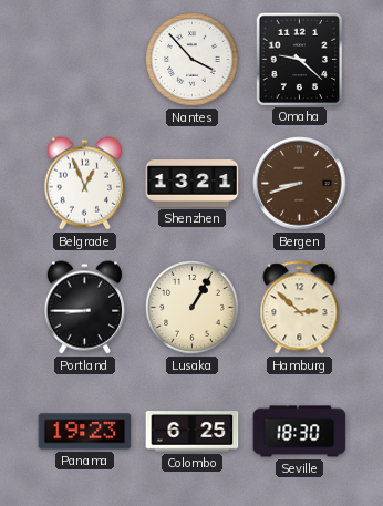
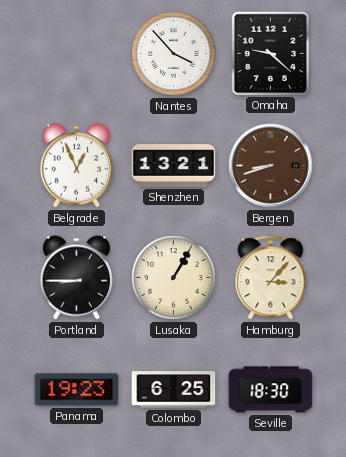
Hamburg: 2:52 -> 3:07 (271, 278)
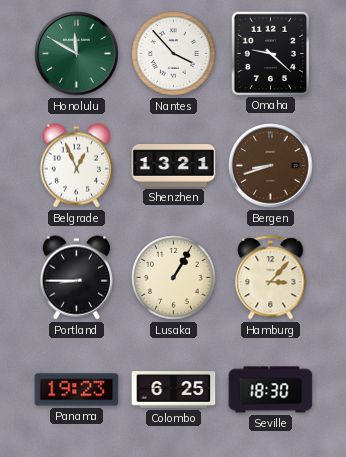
Honolulu: none -> 11:50 (77, 54)
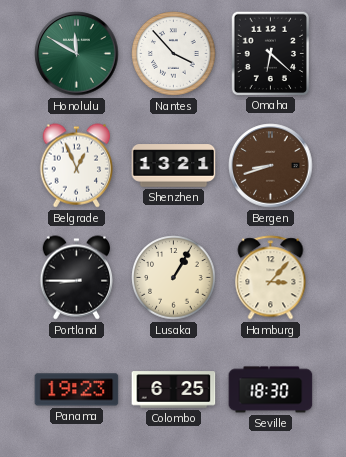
Omaha: 9:22 -> 6:22 (270, 53)
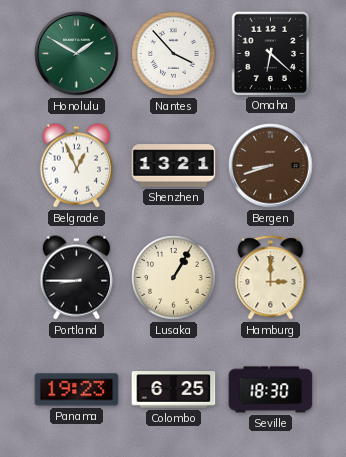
Honolulu: 11:50 -> 1:50 (77, 54)
Hamburg: 3:07 -> 3:00 (271, 278)
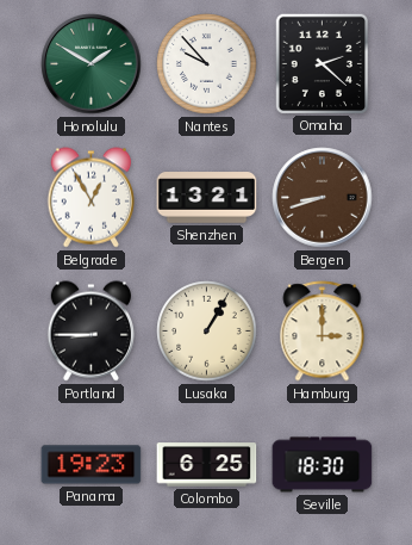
Nantes: 3:53 -> 9:53 (207, 64)
Omaha: 6:22 -> 2:22 (322, 63)
Belgrade: 12:56 -> 12:55 (90, 198)
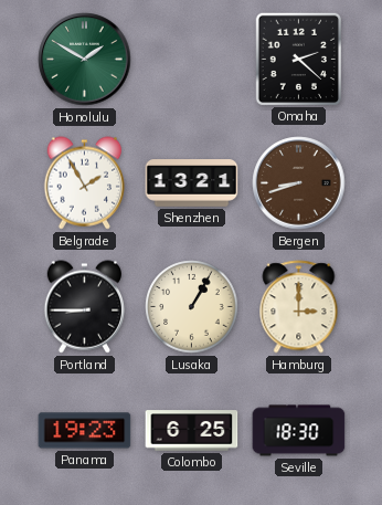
Nantes: 9:53 -> none (207, 64)
Belgrade: 12:55 -> 1:55 (84, 183)
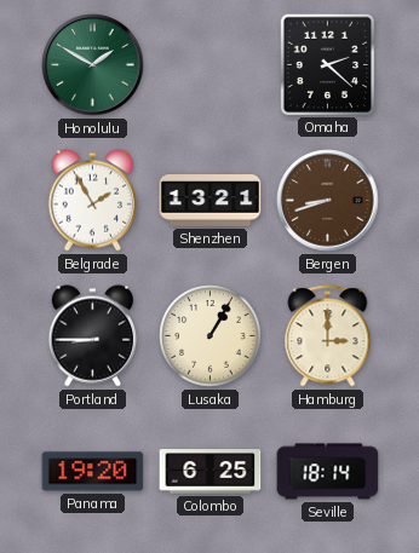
Panama: 19:23 -> 19:20 (93, 472)
Seville: 18:30 -> 18:14 (328, 472)
